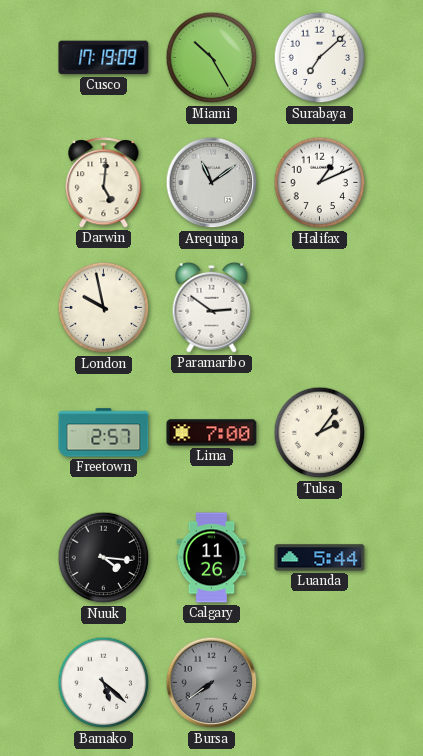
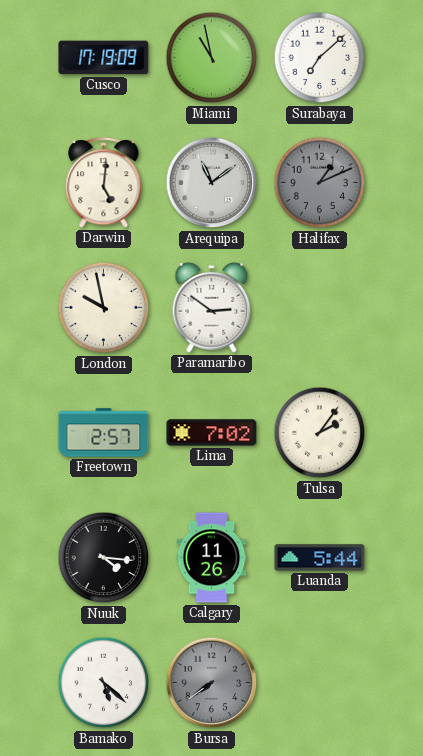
Miami: 10:25 -> 10:58 (212, 58)
Halifax dial: white -> grey (320, 183)
Lima: 7:00 -> 7:02 (212, 433)
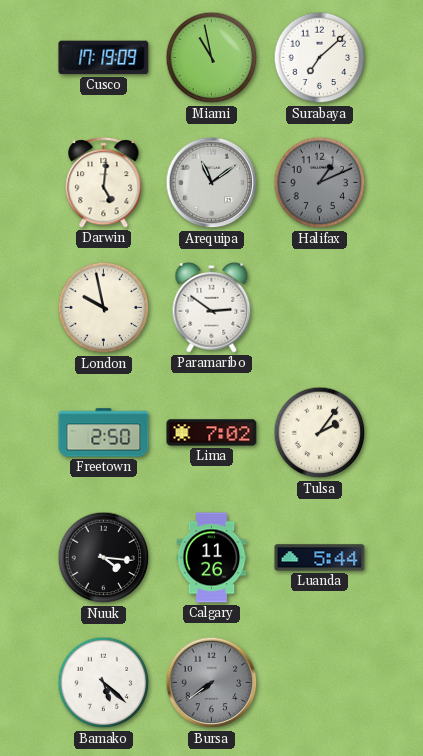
Freetown: 2:57 -> 2:50 (104, 433)
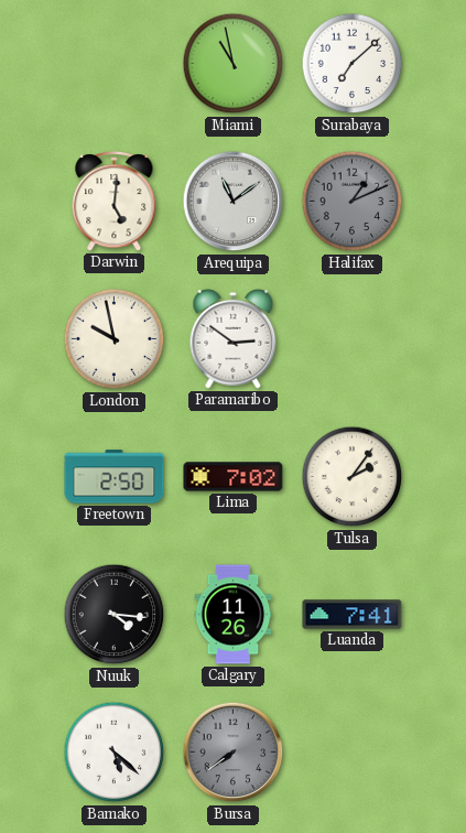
Cusco: 17:19 -> none (104, 58)
Luanda: 5:44 -> 7:41 (353, 615)
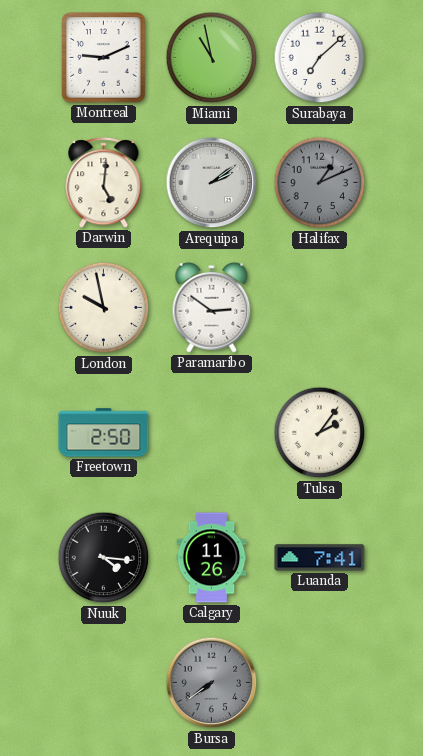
Montreal: none -> 9:11 (104, 58)
Arequipa: 11:09 -> 2:09 (212, 183)
Lima: 7:02 -> none (234, 477)
Bamako: 5:22 -> none (115, 753)
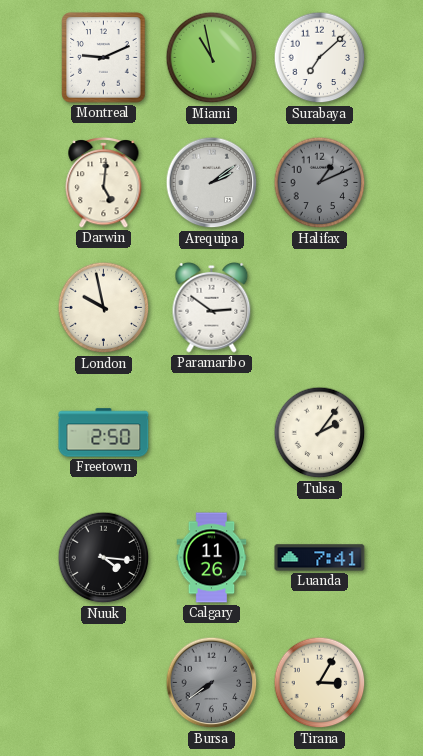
Tirana: none -> 3:05 (320, 683)
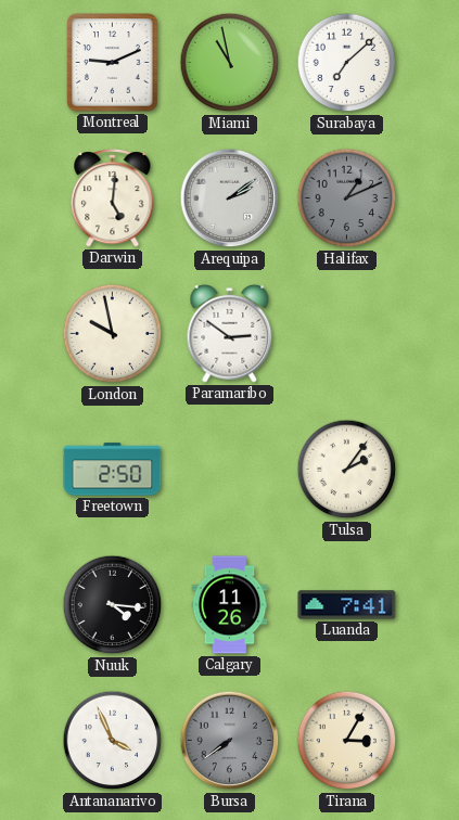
Antananarivo: none -> 3:56 (113, 741)
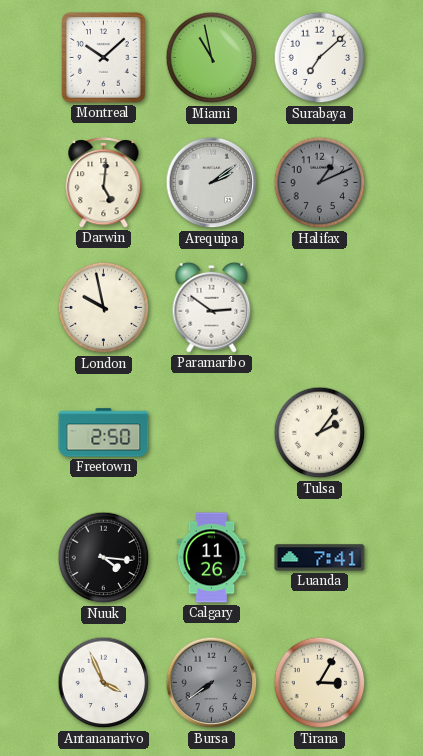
Montreal: 9:11 -> 10:08 (104, 58)
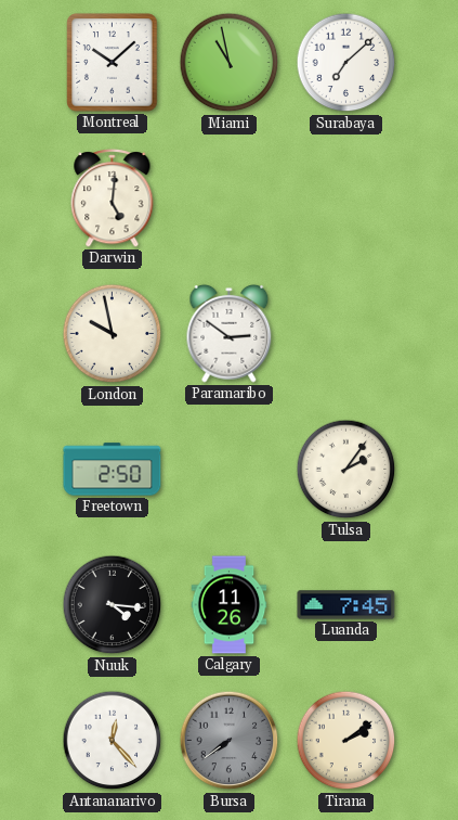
Arequipa: 2:09 -> none (212, 183)
Halifax: 1:11 -> none (320, 183)
Luanda: 7:41 -> 7:45 (346, 605)
Antananarivo: 3:56 -> 12:23 (113, 741)
Tirana: 3:05 -> 2:09 (346, 741)
